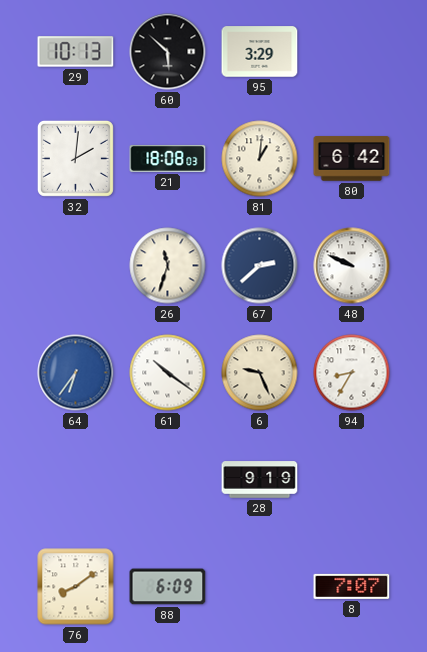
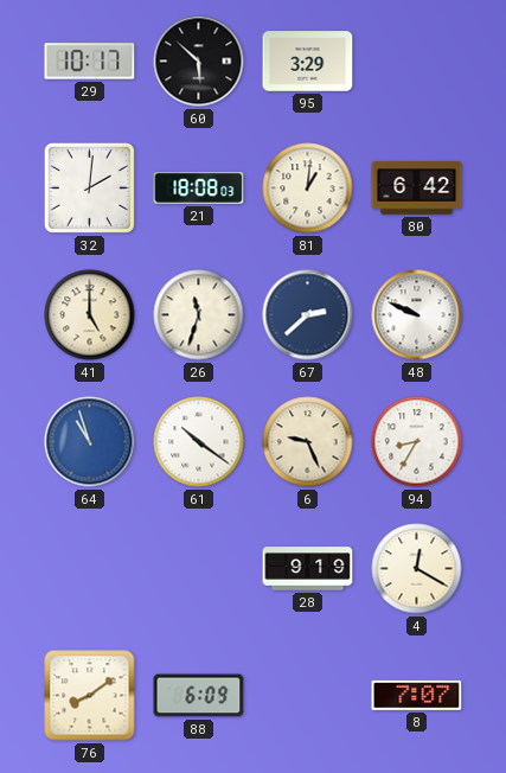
29: 10:13 -> 10:17 (90, 62)
41: none -> 5:00 (90, 315)
64: 6:36 -> 10:57 (90, 442)
4: none -> 12:20 (417, 569)
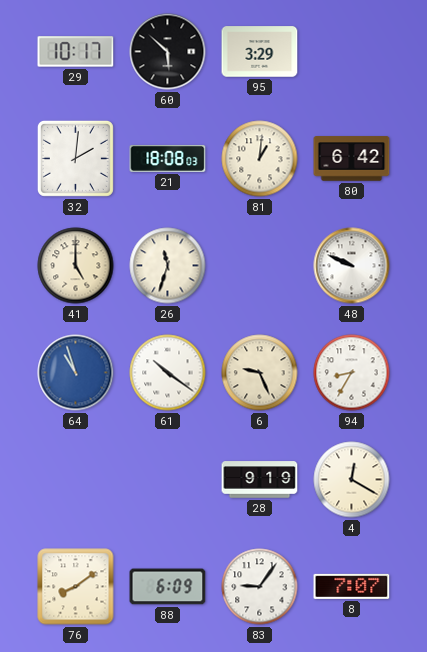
67: 2:38 -> none (308, 315)
83: none -> 9:06 (260, 587)
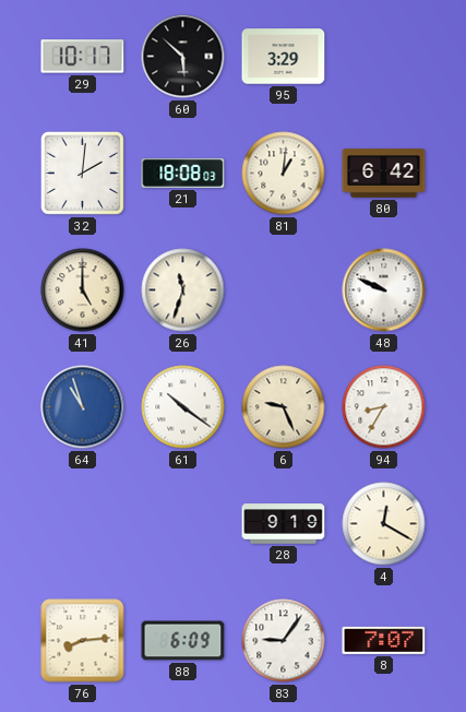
76: 8:09 -> 8:14 (83, 641)
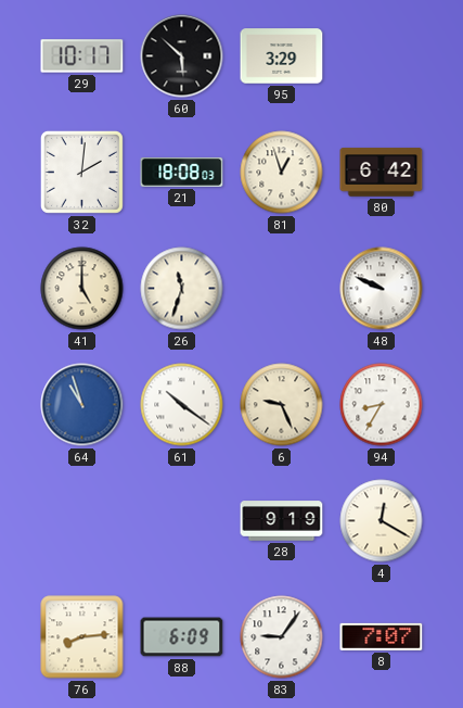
81: 1:01 -> 12:57 (282, 173)
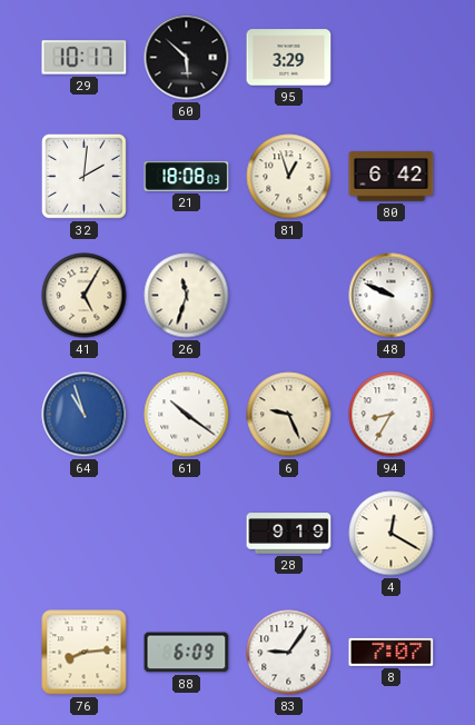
41: 5:00 -> 5:05 (85, 296)
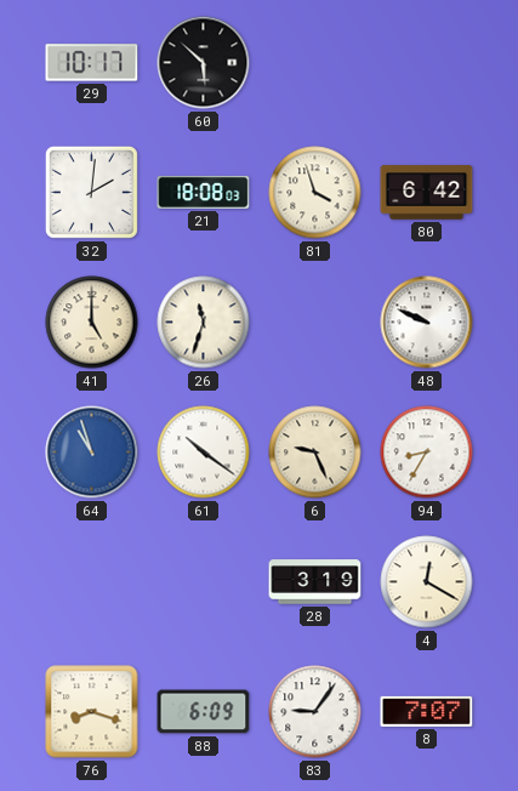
95: 3:29 -> none (289, 58)
81: 12:57 -> 3:57 (315, 193)
41: 5:05 -> 5:00 (92, 323)
28: 9:19 -> 3:19 (315, 582)
76: 8:14 -> 8:18 (92, 712)
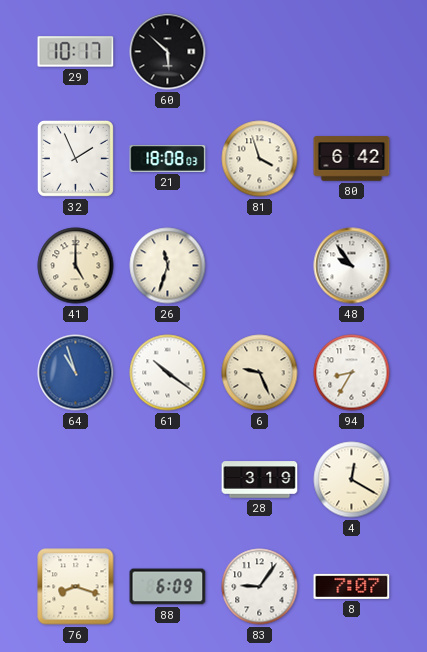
32: 2:01 -> 1:56 (75, 158)
48: 9:49 -> 9:54 (352, 266)
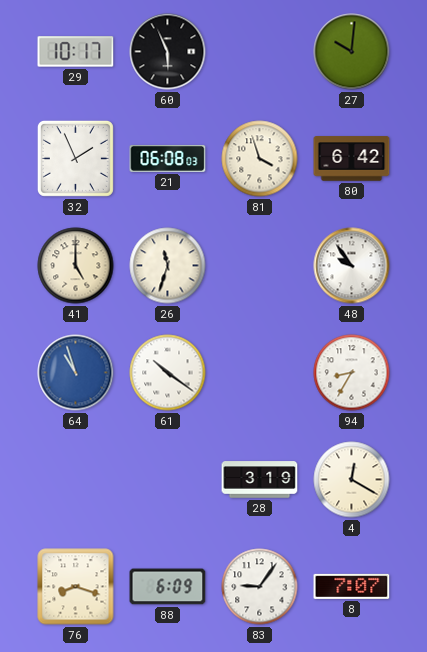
60: 5:52 -> 5:56 (168, 52)
27: none -> 10:01 (352, 52)
21: 18:08 -> 06:08 (168, 158)
6: 9:26 -> none (260, 373)
